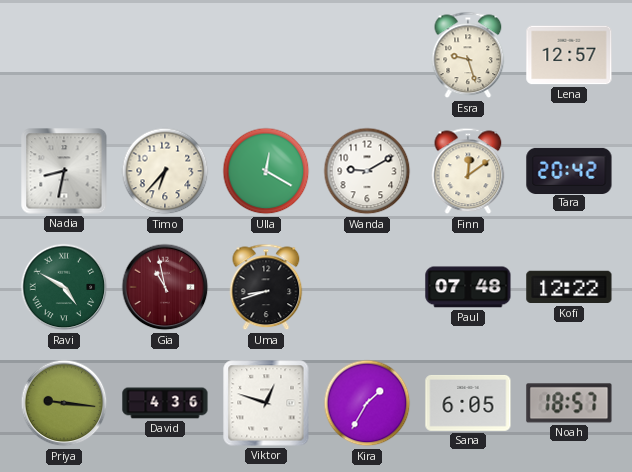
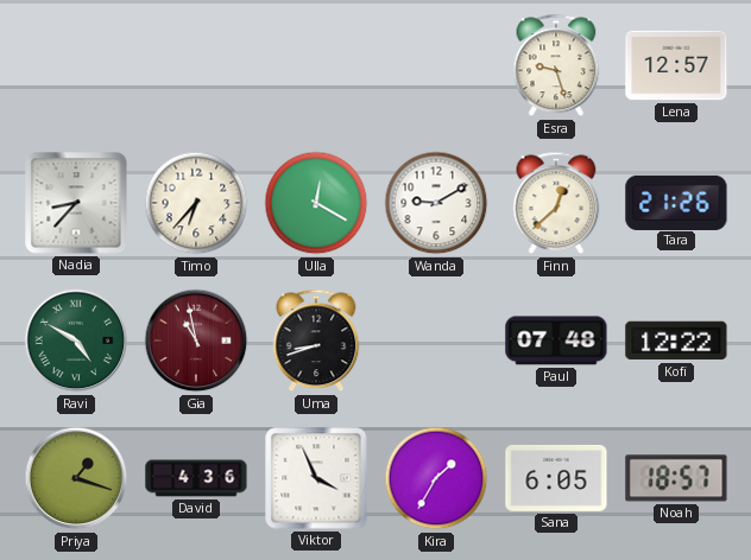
Nadia: 8:32 -> 8:37 (76, 203)
Finn: 12:09 -> 12:38 (556, 203)
Tara: 20:42 -> 21:26 (676, 202)
Priya: 9:16 -> 1:18 (76, 478)
Viktor: 12:48 -> 3:56 (316, 478)
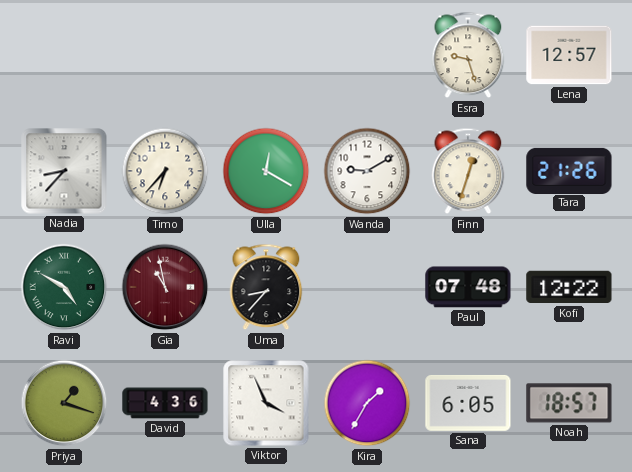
Finn: 12:38 -> 12:33 (468, 171)
Uma: 8:42 -> 8:37 (266, 287)
